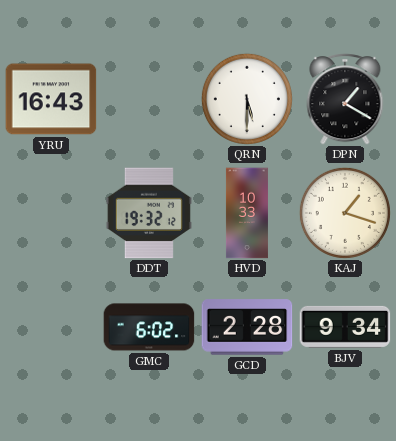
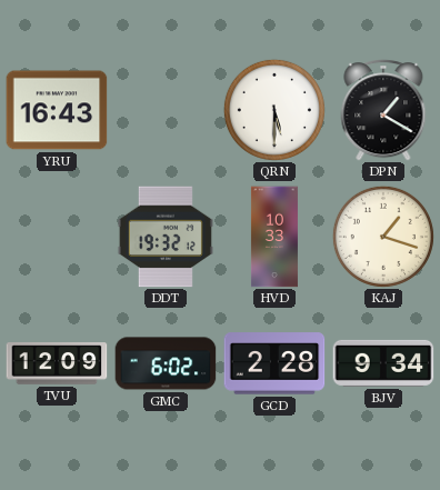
TVU: none -> 12:09 (57, 363)
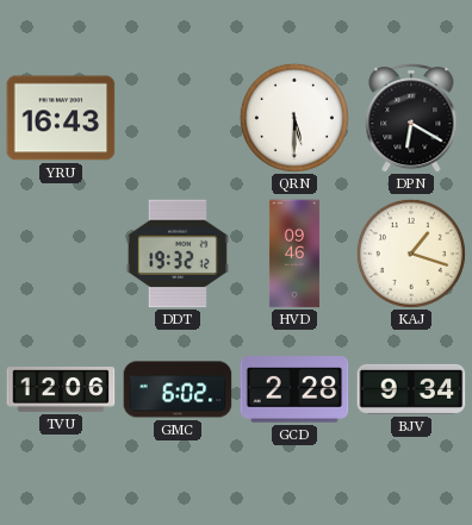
DPN: 1:20 -> 6:20 (411, 118)
HVD: 10:33 -> 09:46 (294, 254)
TVU: 12:09 -> 12:06 (61, 389)
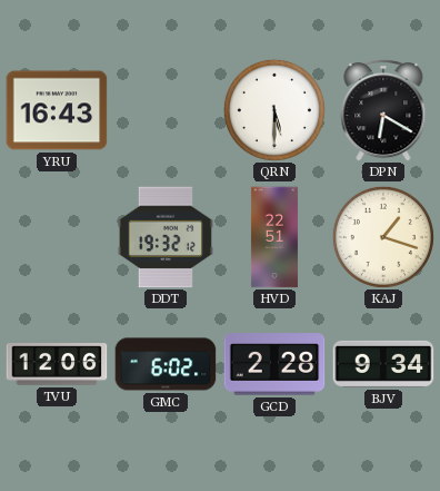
HVD: 09:46 -> 22:51 (274, 237)
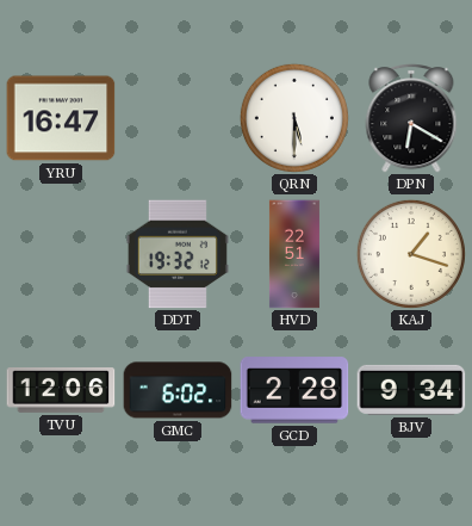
YRU: 16:43 -> 16:47 (61, 118)
